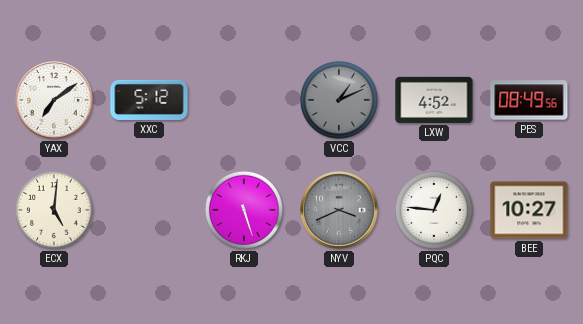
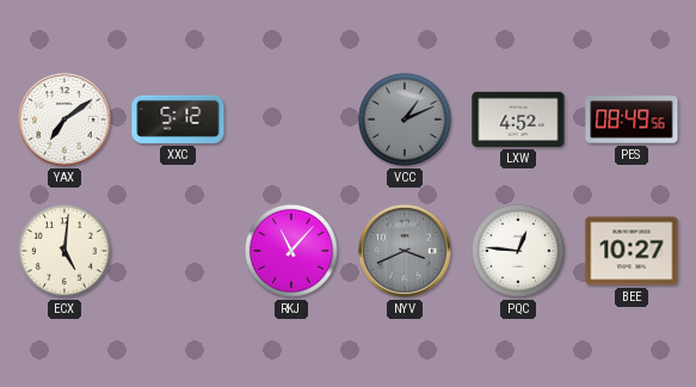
RKJ: 5:27 -> 11:07 (291, 251)
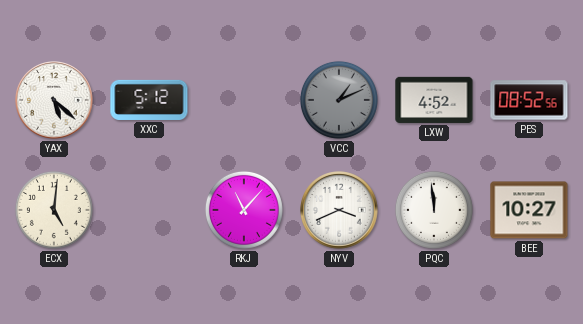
YAX: 7:09 -> 5:22 (54, 100)
PES: 08:49 -> 08:52 (529, 100)
NYV dial: grey -> white (339, 210)
PQC: 12:46 -> 11:59 (434, 210)
